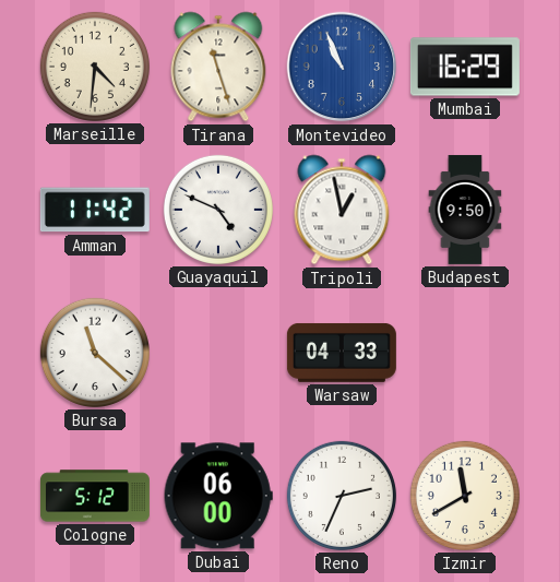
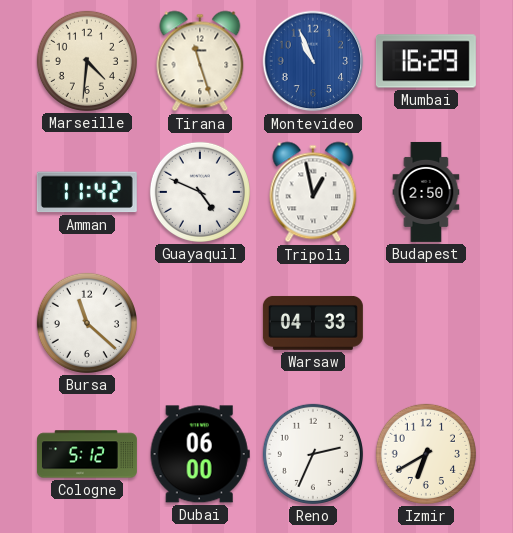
Budapest: 9:50 -> 2:50 (426, 192)
Izmir: 11:40 -> 6:40 (426, 454)
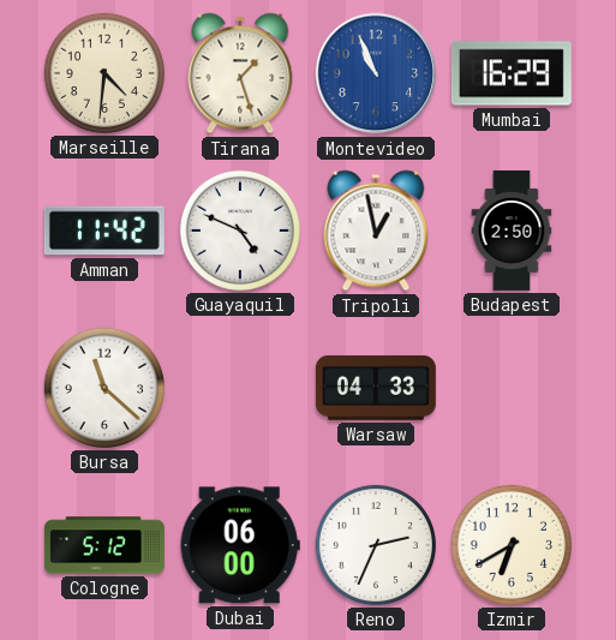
Tirana: 11:27 -> 1:27 (240, 73)
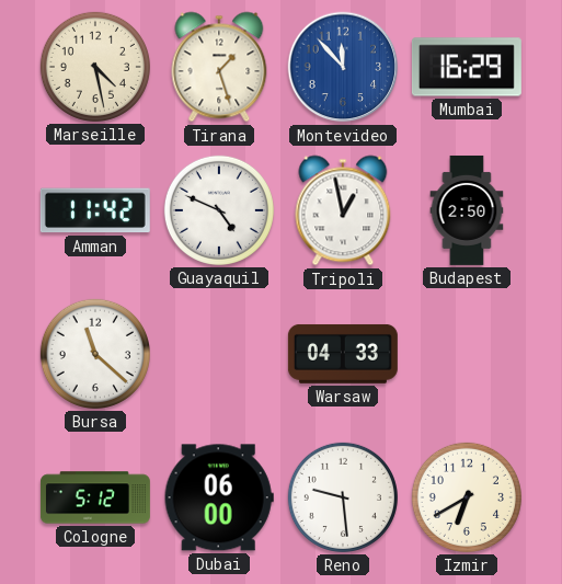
Marseille: 4:31 -> 4:28 (95, 67)
Montevideo: 10:56 -> 11:53 (343, 67)
Reno: 2:34 -> 9:29 (343, 497)
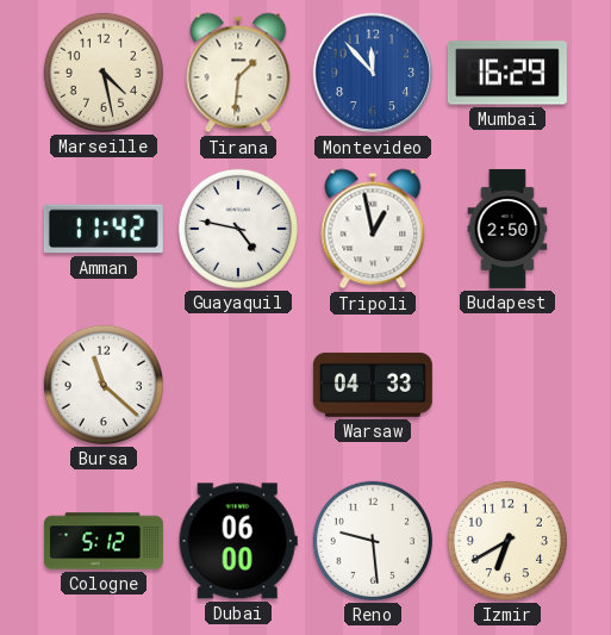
Tirana: 1:27 -> 1:31 (238, 73)
Guayaquil: 4:49 -> 4:47 (238, 229)
